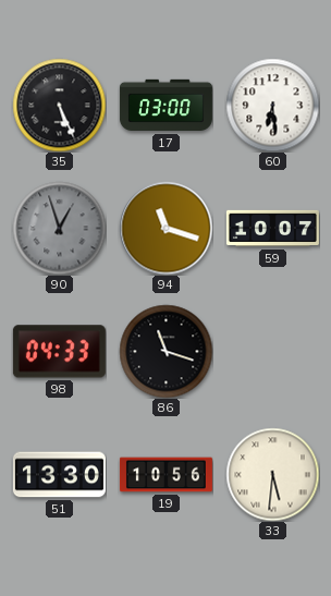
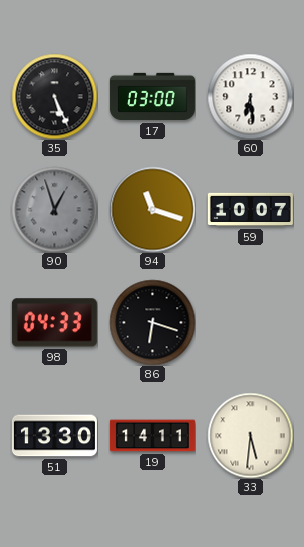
86: 11:18 -> 6:18 (152, 322)
19: 10:56 -> 14:11 (152, 436)
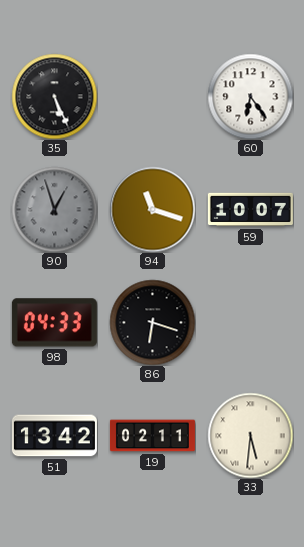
17: 03:00 -> none (152, 97)
60: 6:29 -> 6:24 (250, 96)
51: 13:30 -> 13:42 (54, 436)
19: 14:11 -> 02:11 (152, 436)
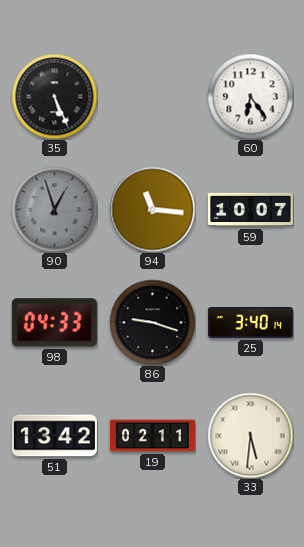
94: 11:18 -> 11:16 (152, 209)
86: 6:18 -> 9:18 (152, 322)
25: none -> 3:40 (250, 323)
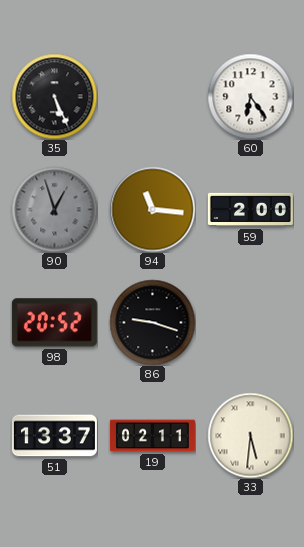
59: 10:07 -> 2:00 (250, 210)
98: 04:33 -> 20:52 (54, 323)
25: 3:40 -> none (250, 323)
51: 13:42 -> 13:37 (54, 436)
